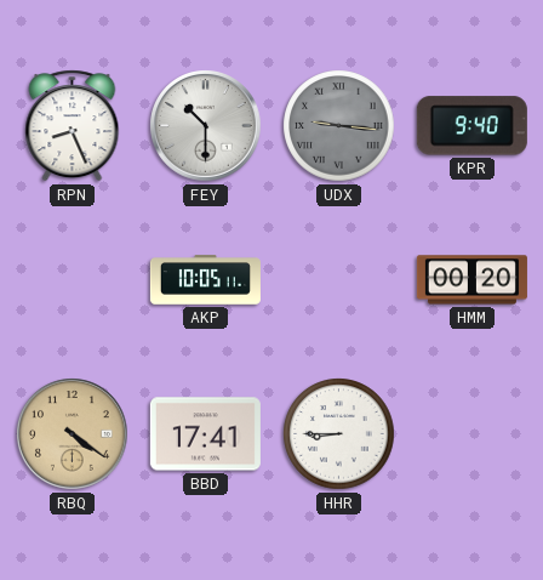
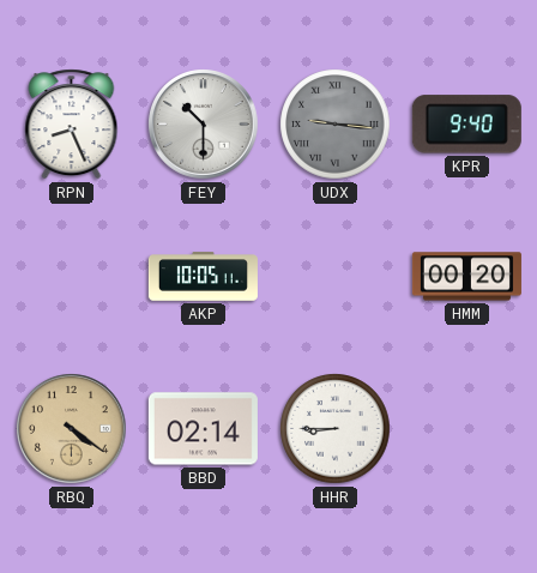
BBD: 17:41 -> 02:14 (203, 429)
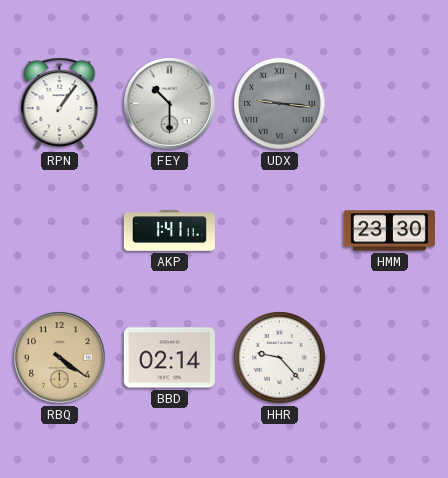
RPN: 8:26 -> 1:06 (60, 104)
KPR: 9:40 -> none (466, 125)
AKP: 10:05 -> 1:41 (169, 231)
HMM: 00:20 -> 23:30 (389, 231)
HHR: 8:45 -> 9:23 (280, 358)
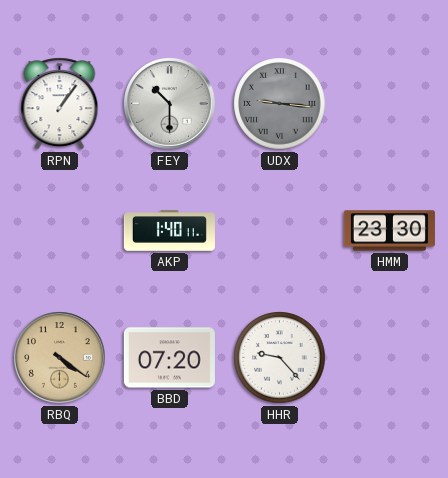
AKP: 1:41 -> 1:40 (169, 231)
BBD: 02:14 -> 07:20 (169, 358)
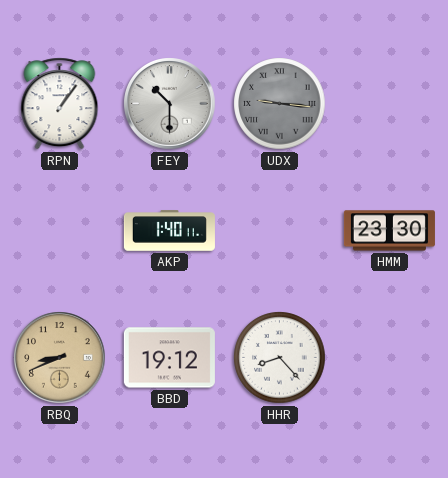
RBQ: 4:21 -> 8:41 (60, 358)
BBD: 07:20 -> 19:12 (169, 358)
HHR: 9:23 -> 8:23 (280, 358)
